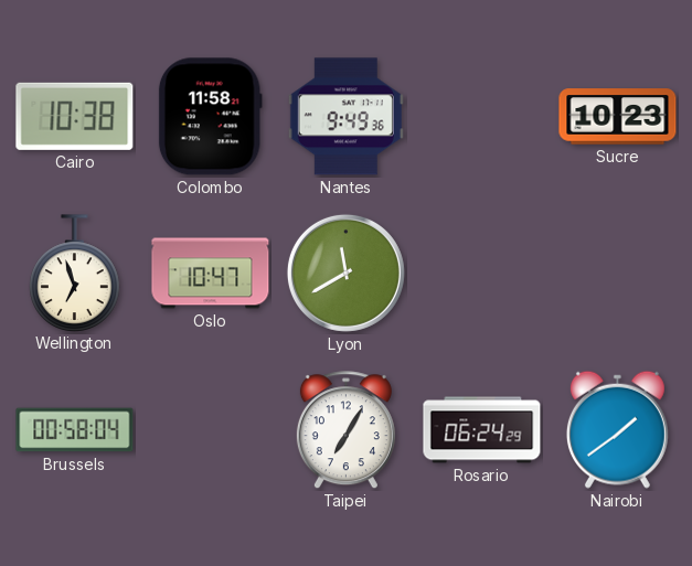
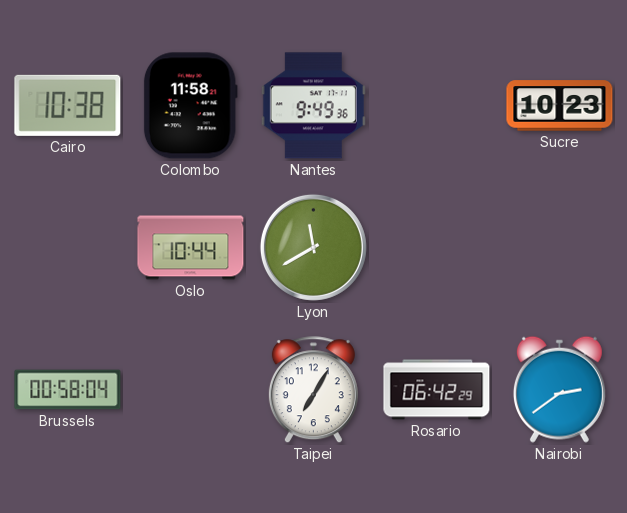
Wellington: 6:57 -> none (75, 273)
Oslo: 10:47 -> 10:44 (191, 248)
Rosario: 06:24 -> 06:42 (437, 390)
Nairobi: 1:39 -> 2:39 (559, 389)
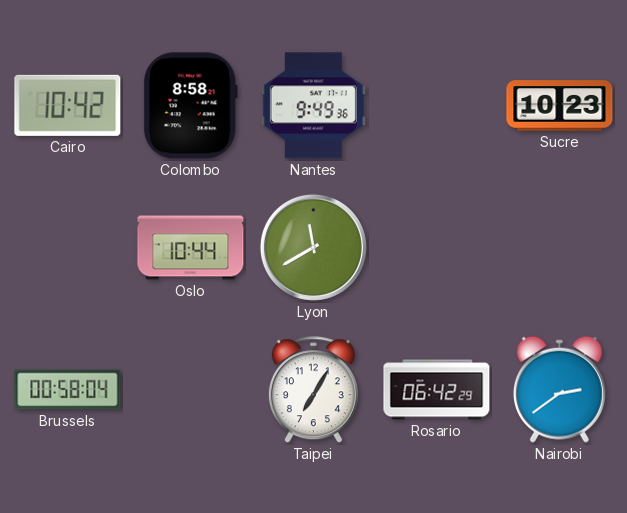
Cairo: 10:38 -> 10:42 (68, 105)
Colombo: 11:58 -> 8:58 (190, 106)
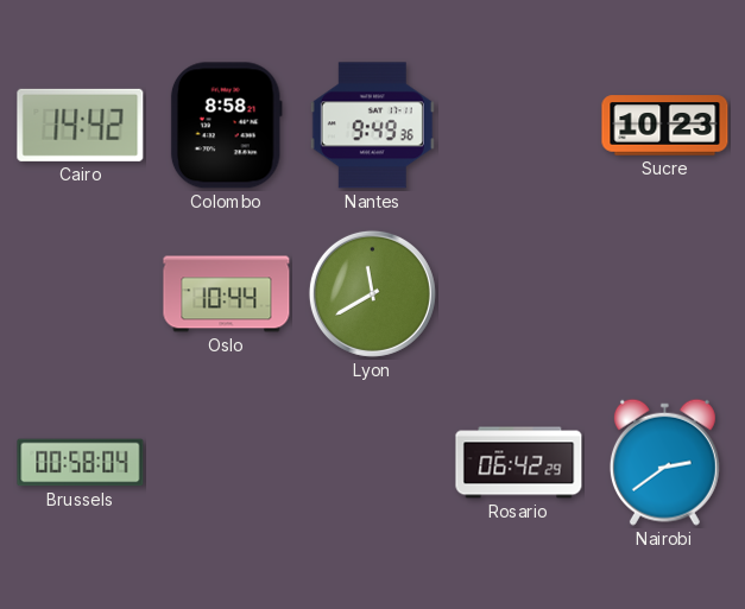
Cairo: 10:42 -> 14:42 (81, 125)
Taipei: 7:05 -> none (313, 390)
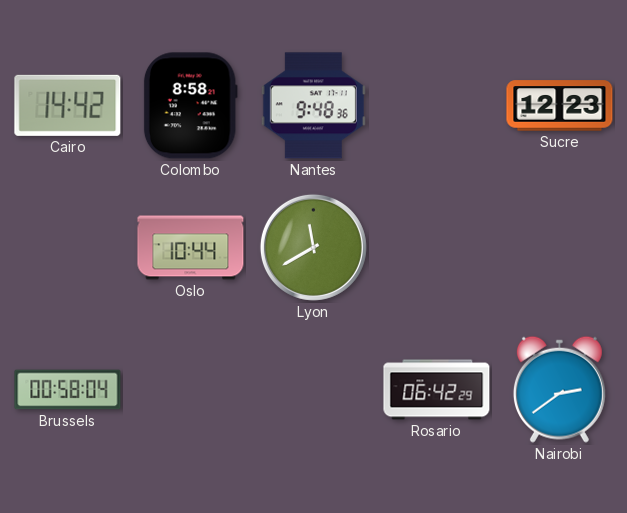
Nantes: 9:49 -> 9:48 (313, 106)
Sucre: 10:23 -> 12:23 (560, 106)
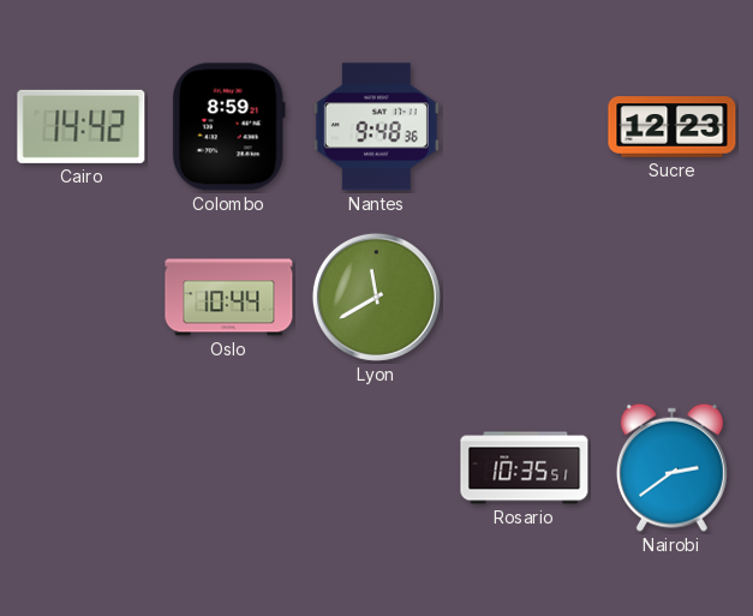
Colombo: 8:58 -> 8:59 (228, 127)
Brussels: 00:58 -> none (68, 390)
Rosario: 06:42 -> 10:35 (525, 468)
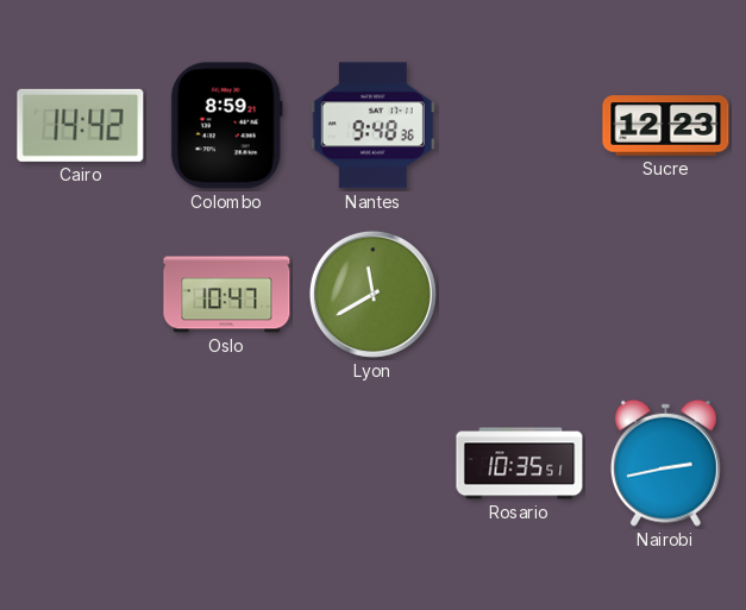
Oslo: 10:44 -> 10:47 (227, 295)
Nairobi: 2:39 -> 2:43 (665, 463)
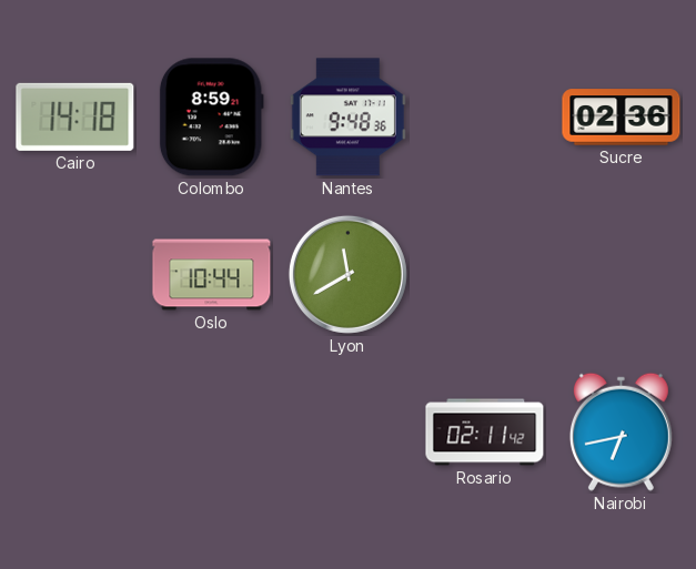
Cairo: 14:42 -> 14:18 (75, 116)
Sucre: 12:23 -> 02:36 (622, 118)
Oslo: 10:47 -> 10:44 (212, 275)
Rosario: 10:35 -> 02:11 (485, 433)
Nairobi: 2:43 -> 6:43 (621, 431)
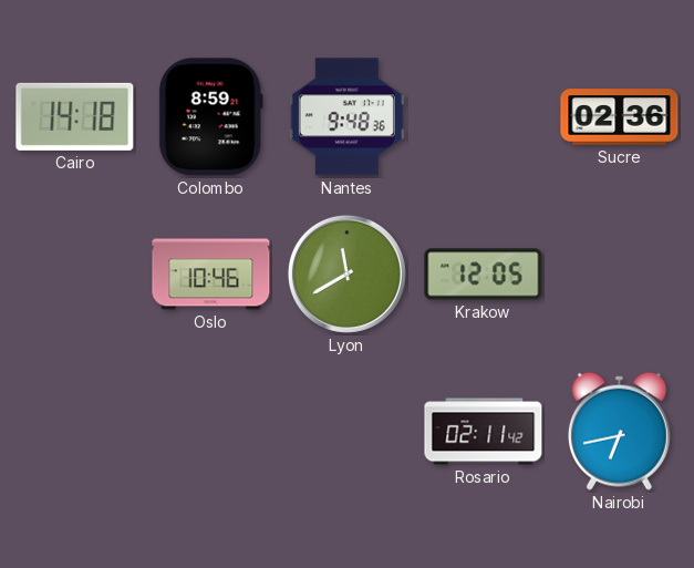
Oslo: 10:44 -> 10:46 (211, 275)
Krakow: none -> 12:05 (484, 275)
